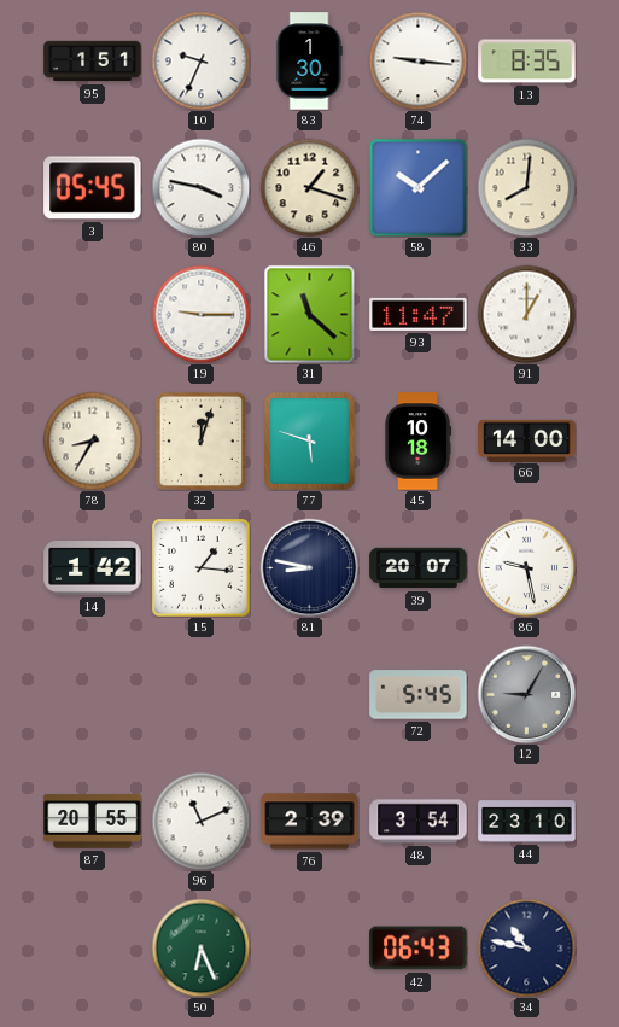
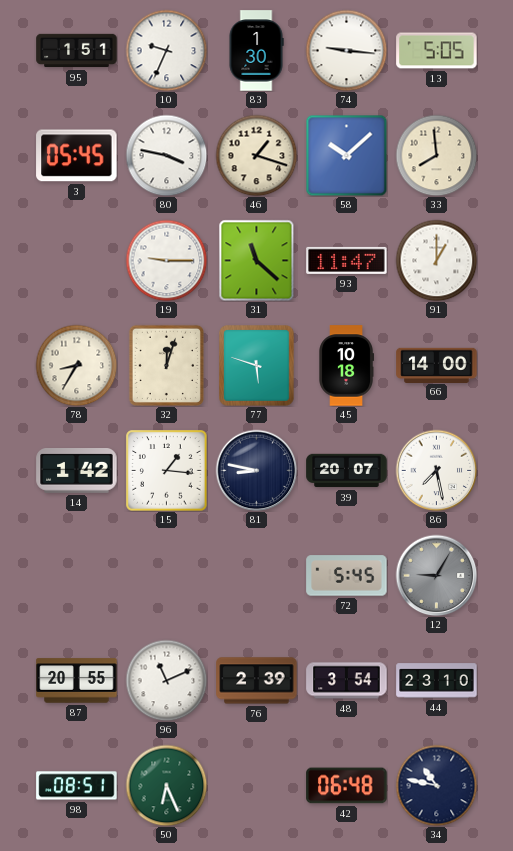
13: 8:35 -> 5:05 (437, 51)
33: 8:01 -> 7:59 (436, 155)
86: 9:28 -> 7:28 (436, 470)
98: none -> 08:51 (77, 786)
42: 06:43 -> 06:48 (347, 786)
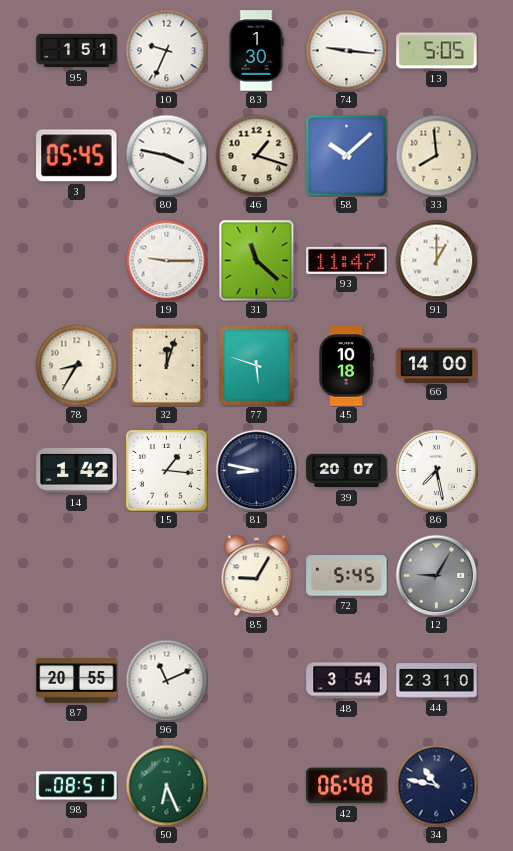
85: none -> 9:05 (257, 575)
76: 2:39 -> none (257, 681)
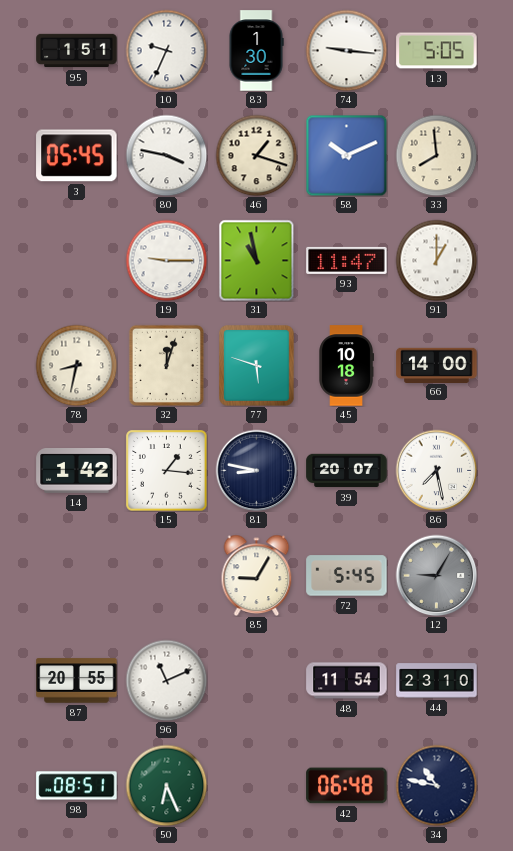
58: 10:08 -> 10:11 (346, 155)
31: 11:22 -> 10:58 (257, 260)
78: 8:35 -> 8:32 (76, 365)
48: 3:54 -> 11:54 (347, 681)
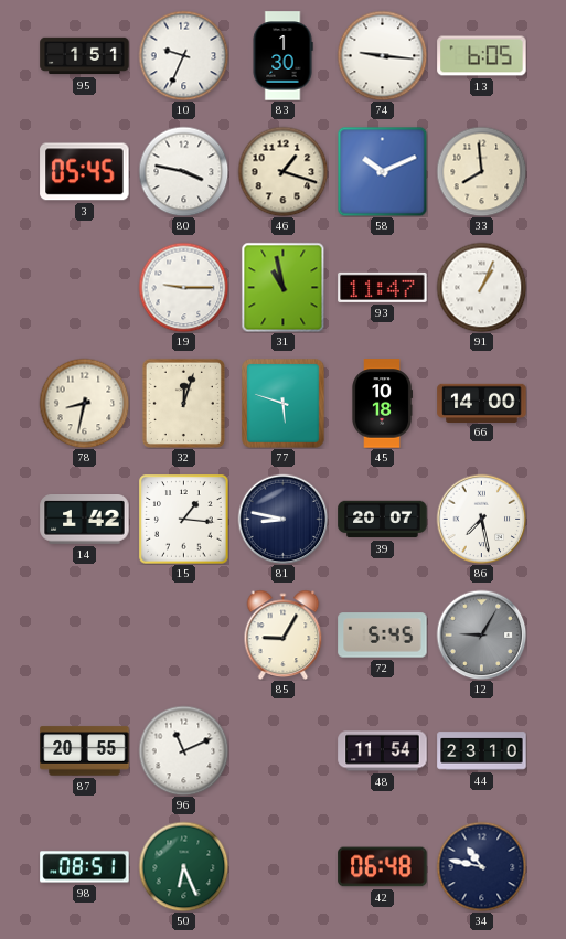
13: 5:05 -> 6:05 (482, 56)
91: 1:00 -> 1:04 (481, 287)
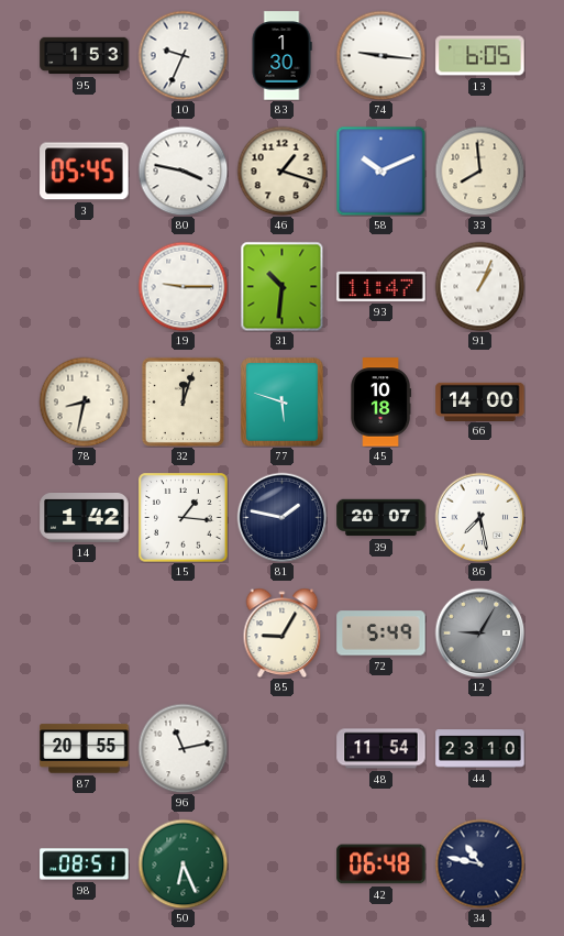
95: 1:51 -> 1:53 (85, 56)
31: 10:58 -> 10:31 (283, 286)
81: 8:47 -> 1:47 (281, 517)
72: 5:45 -> 5:49 (381, 634)
96: 11:11 -> 11:13 (183, 748)
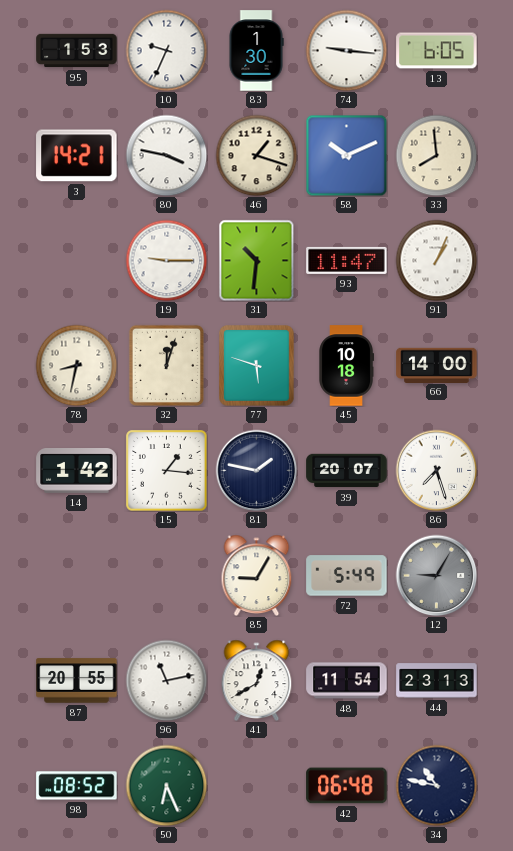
3: 05:45 -> 14:21 (77, 156)
86: 7:28 -> 7:27 (436, 470)
41: none -> 12:40 (257, 680)
44: 23:10 -> 23:13 (437, 681)
98: 08:51 -> 08:52 (77, 786)
